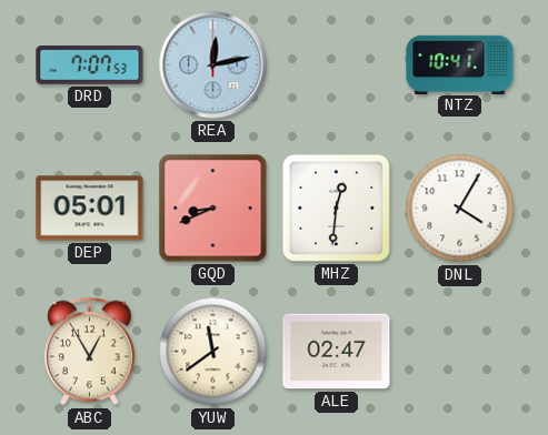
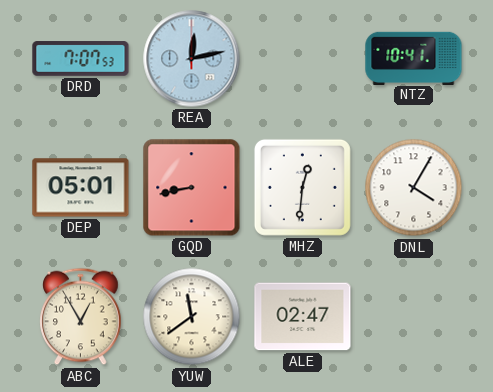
GQD: 8:41 -> 8:43 (192, 188)
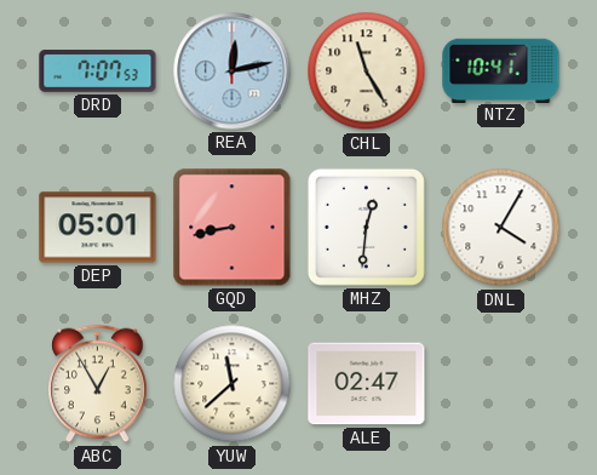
CHL: none -> 11:25 (367, 71)
YUW: 11:39 -> 11:38 (233, 384)
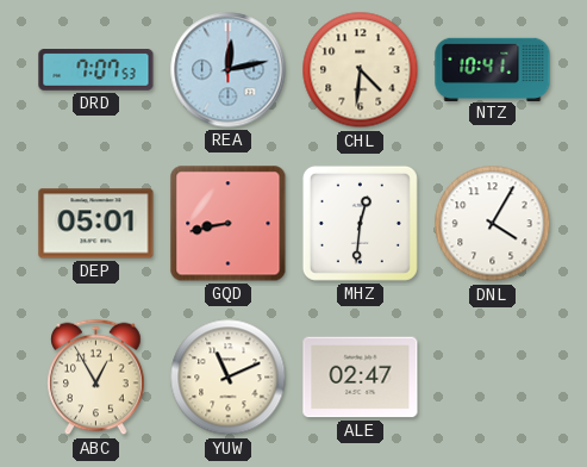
CHL: 11:25 -> 4:31 (361, 70)
YUW: 11:38 -> 11:11 (229, 378)
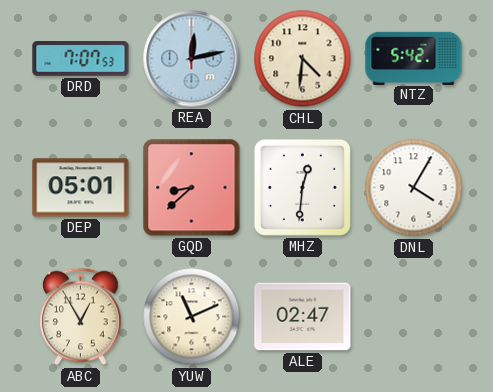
NTZ: 10:41 -> 5:42 (414, 58)
GQD: 8:43 -> 8:38 (192, 188)
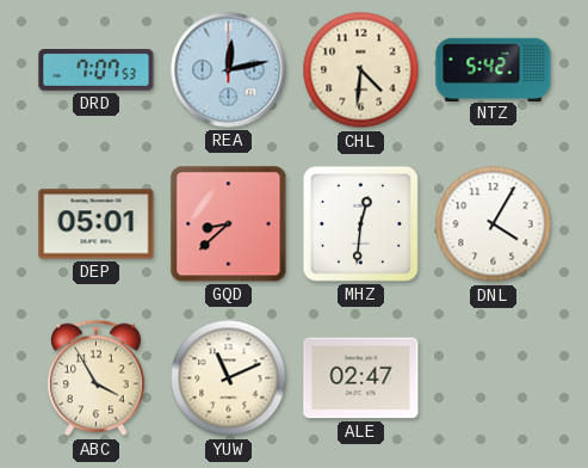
ABC: 12:55 -> 3:55 (97, 378)
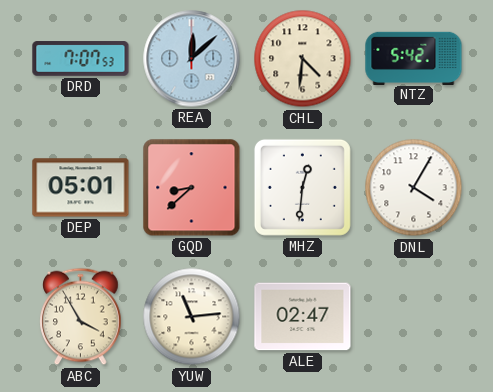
REA: 12:13 -> 12:08 (192, 59)
YUW: 11:11 -> 11:14 (192, 317)
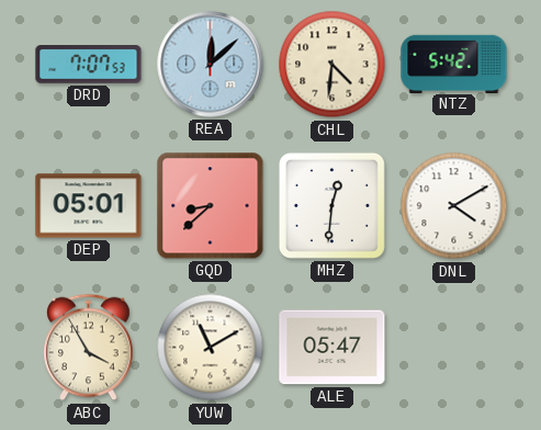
DNL: 4:05 -> 4:10 (454, 206)
YUW: 11:14 -> 11:10 (211, 348)
ALE: 02:47 -> 05:47 (333, 348)
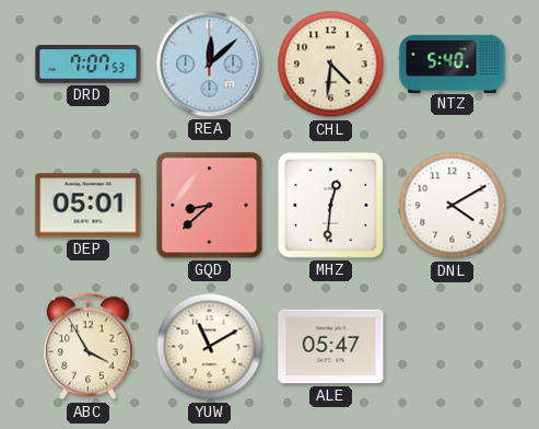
NTZ: 5:42 -> 5:40 (453, 63)
